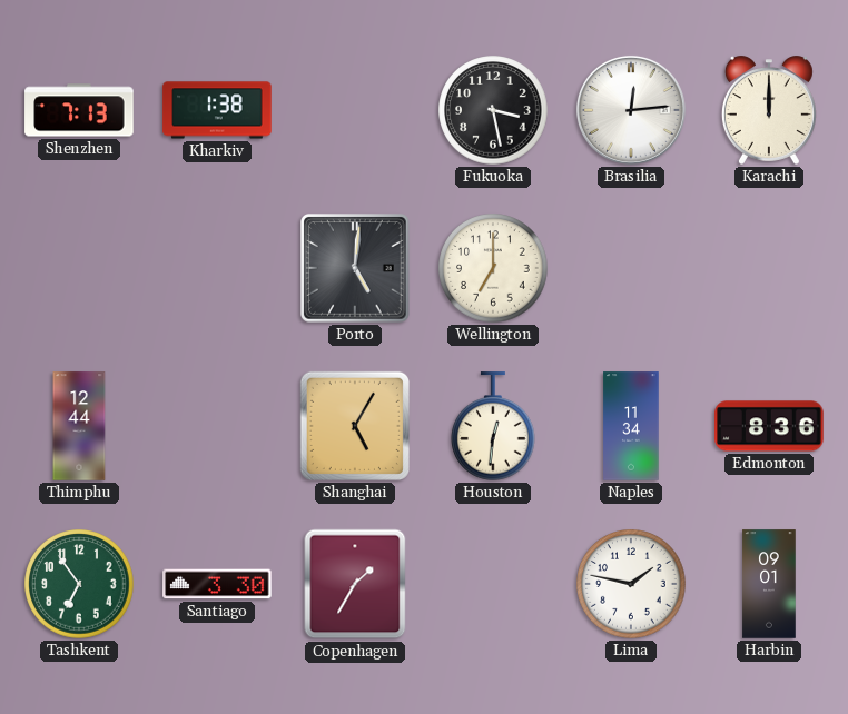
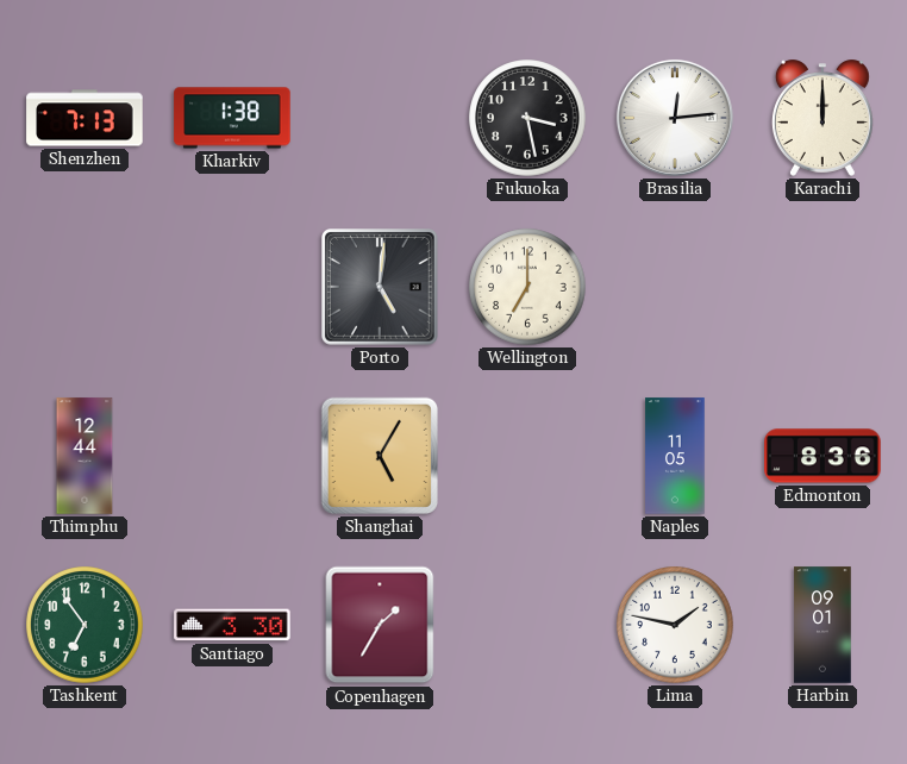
Houston: 12:31 -> none (494, 426)
Naples: 11:34 -> 11:05 (675, 456)
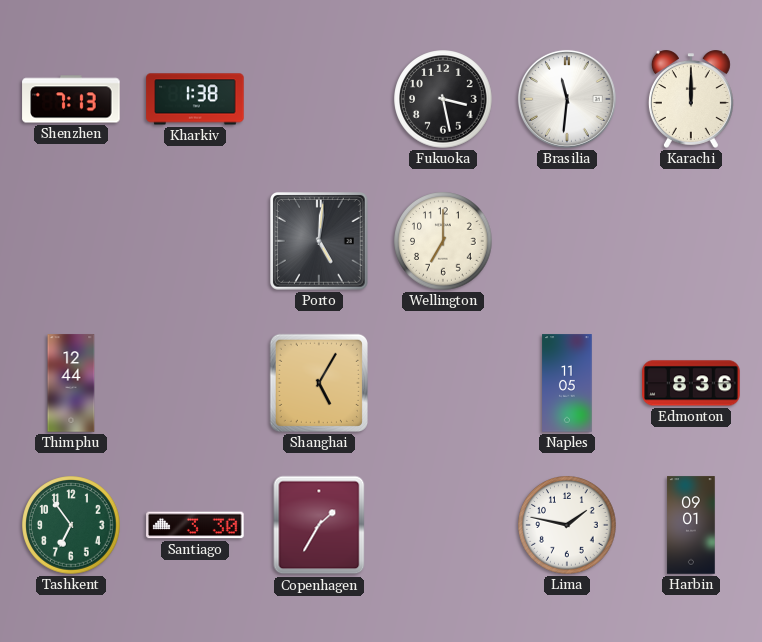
Brasilia: 12:14 -> 11:31 (567, 99)
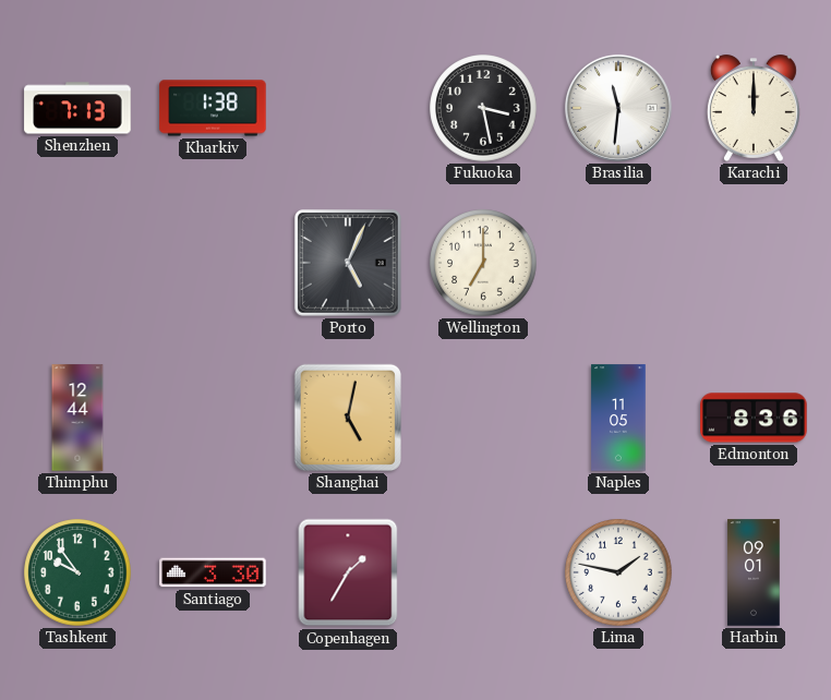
Porto: 5:01 -> 5:04 (349, 264)
Shanghai: 5:05 -> 5:02 (348, 418)
Tashkent: 6:54 -> 9:54 (77, 572)
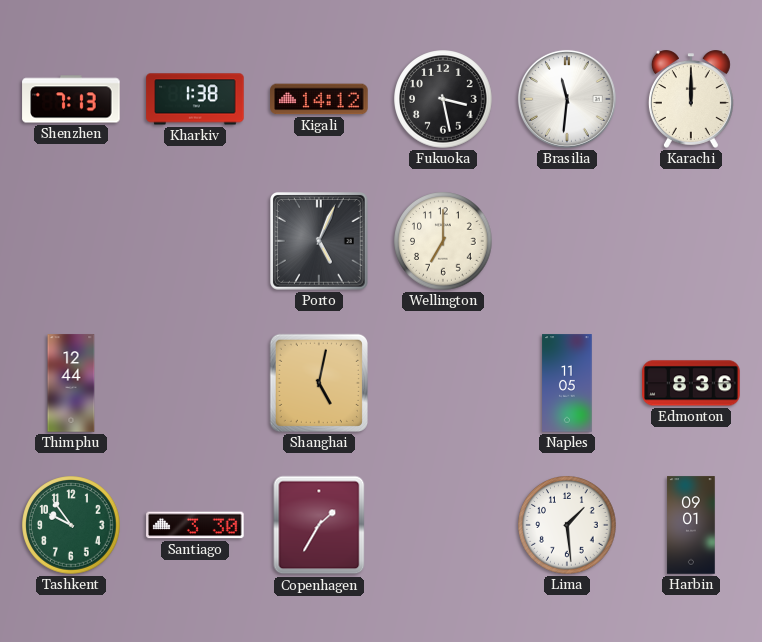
Kigali: none -> 14:12 (319, 99)
Lima: 1:47 -> 1:29 (567, 525)
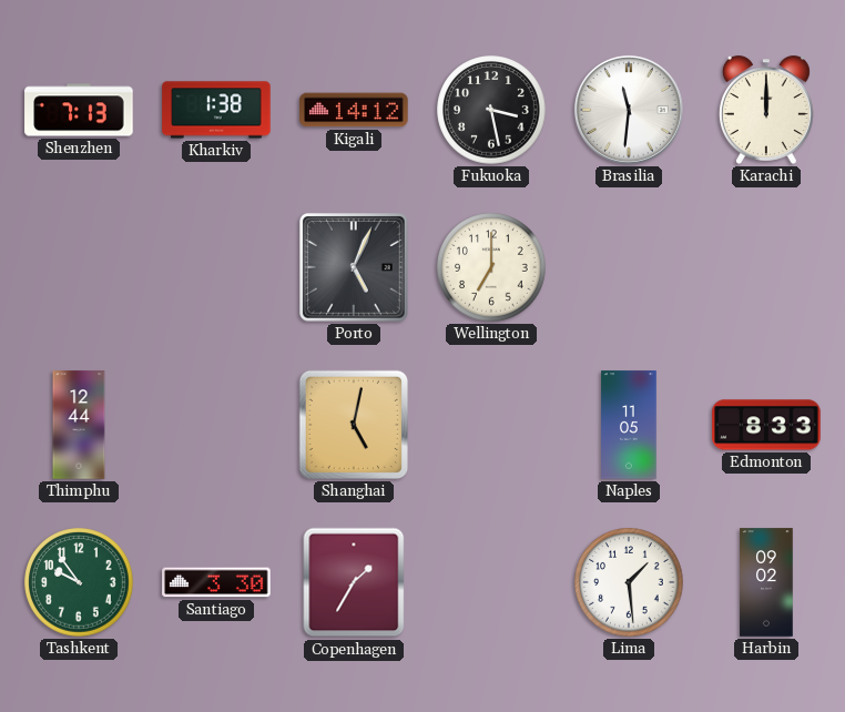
Edmonton: 8:36 -> 8:33 (766, 425)
Harbin: 09:01 -> 09:02 (766, 582)
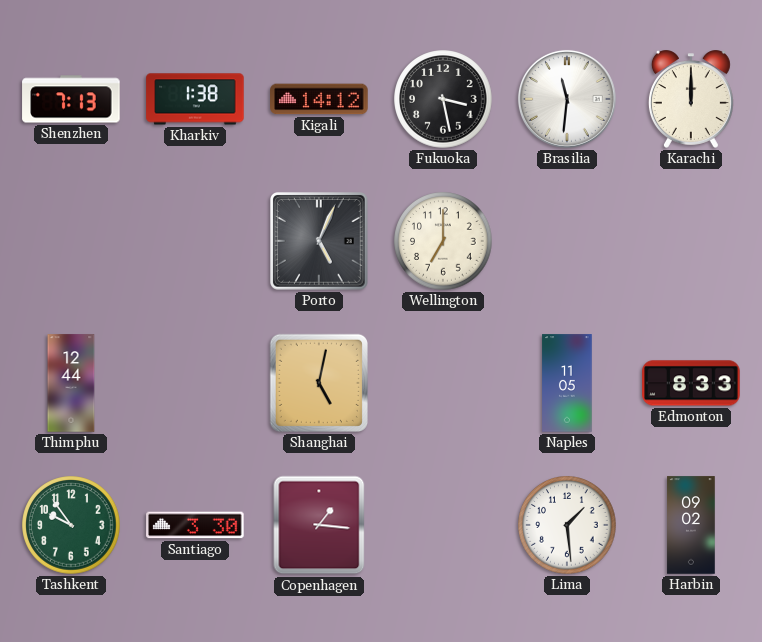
Copenhagen: 1:35 -> 1:16 (319, 525)
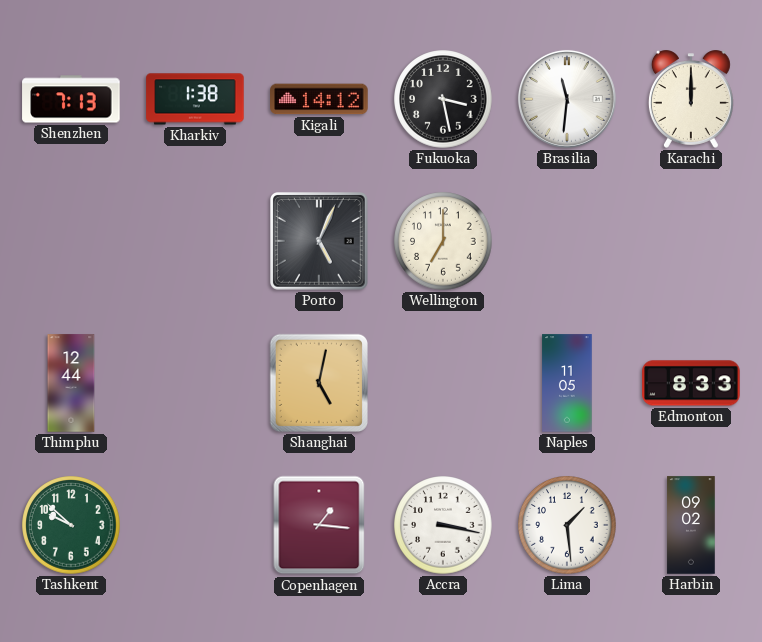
Tashkent: 9:54 -> 9:52 (71, 525)
Santiago: 3:30 -> none (195, 525)
Accra: none -> 3:17 (443, 525)
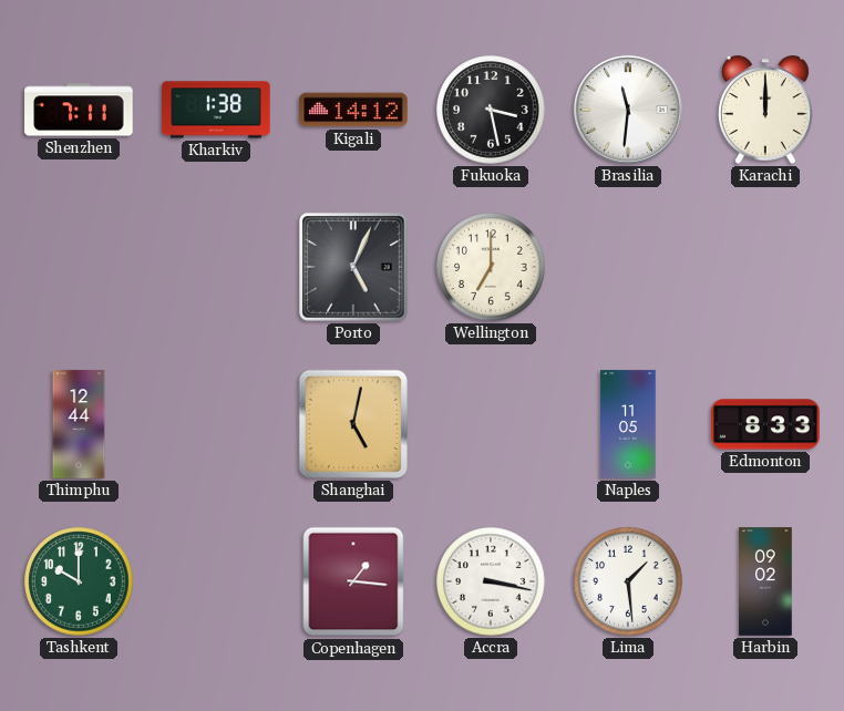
Shenzhen: 7:13 -> 7:11 (79, 110)
Tashkent: 9:52 -> 10:00 (79, 581)
